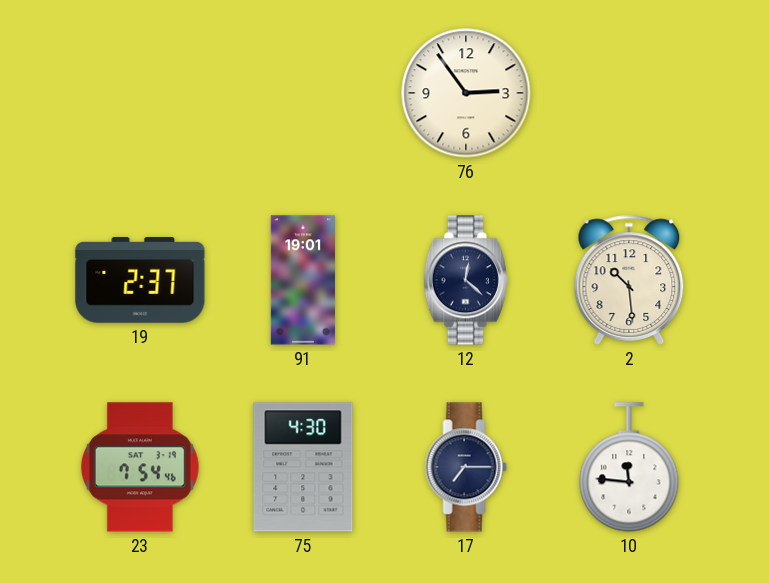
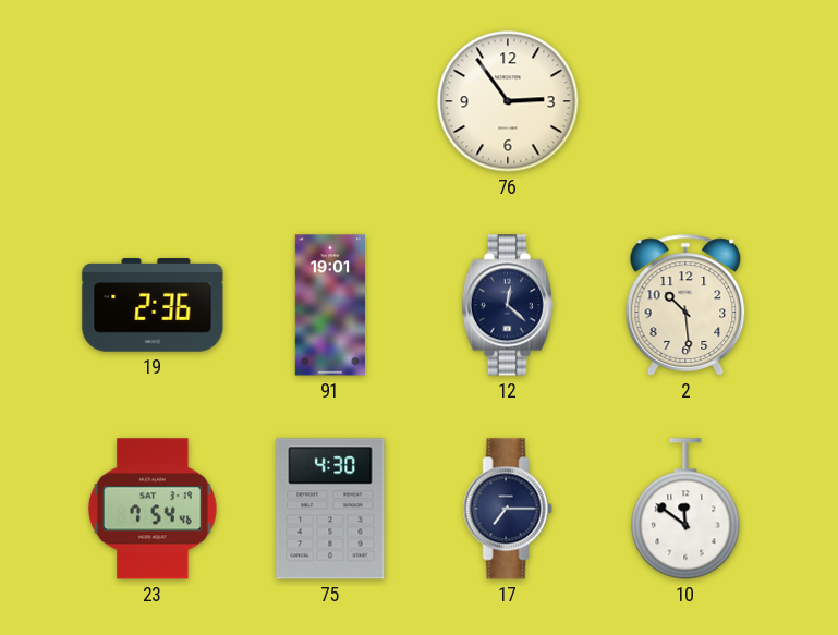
19: 2:37 -> 2:36 (153, 305)
10: 11:46 -> 11:51 (685, 509)
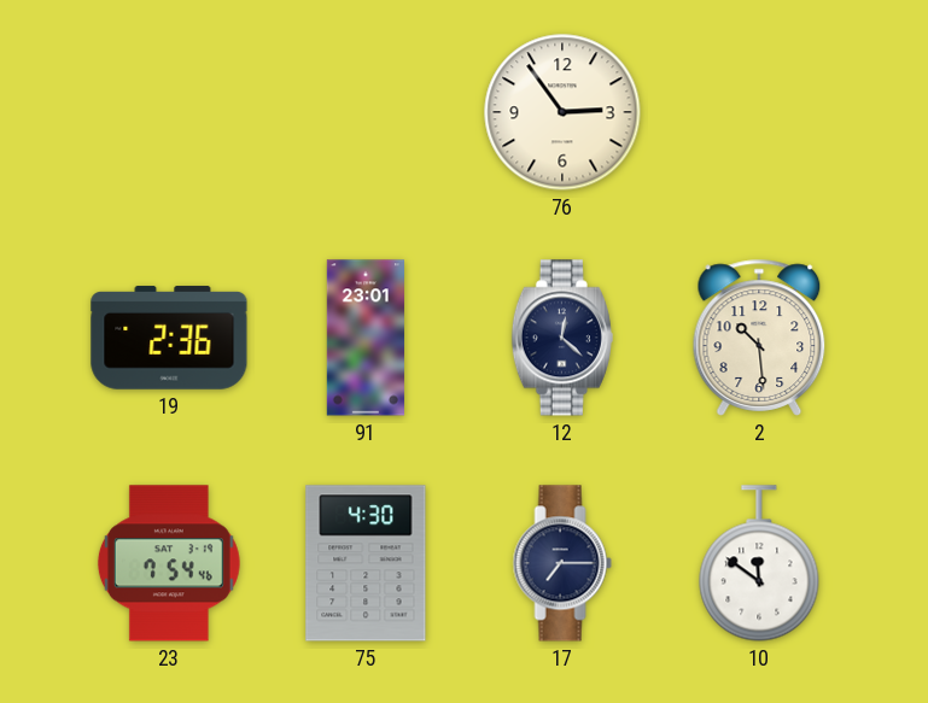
91: 19:01 -> 23:01 (366, 338)
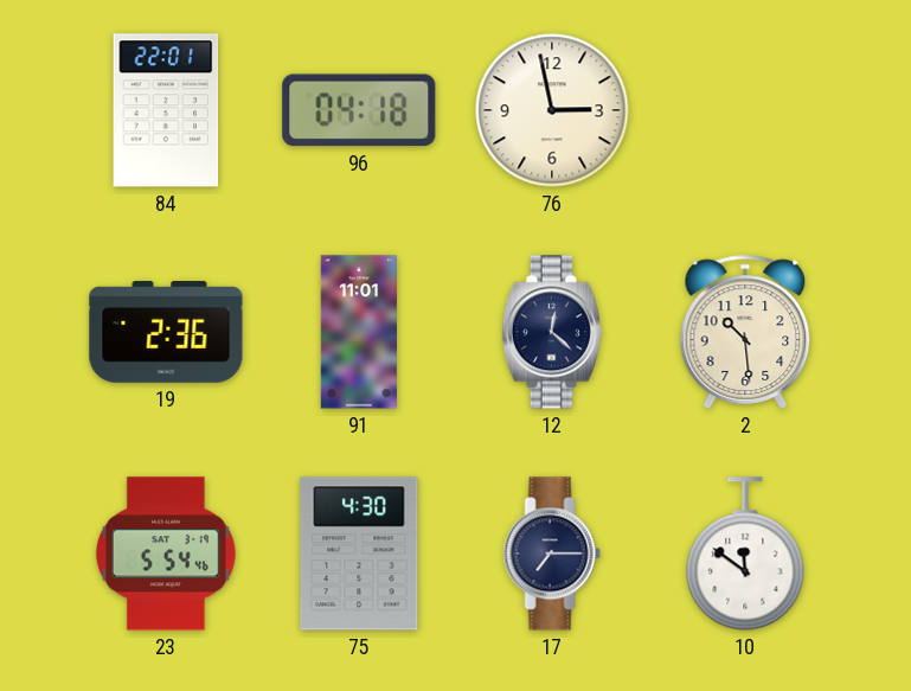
84: none -> 22:01 (166, 110)
96: none -> 04:18 (359, 110)
76: 2:54 -> 2:58 (552, 110)
91: 23:01 -> 11:01 (359, 332)
23: 7:54 -> 5:54 (166, 554)
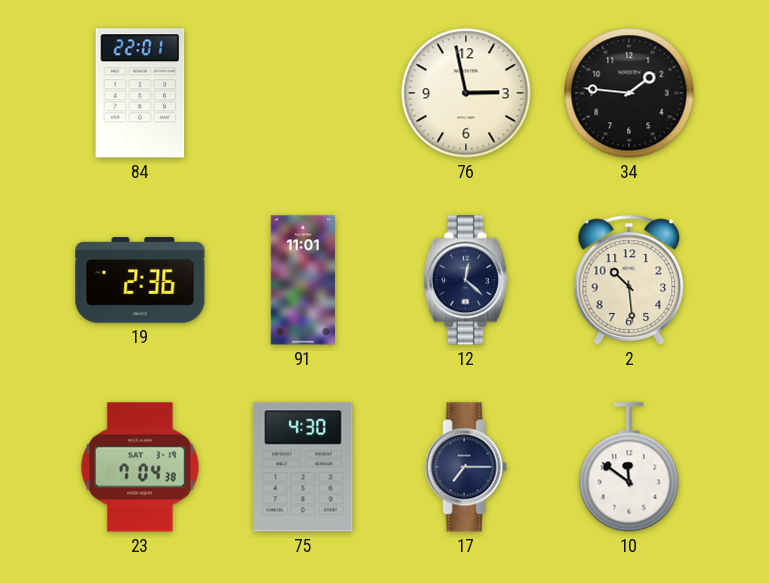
96: 04:18 -> none (359, 110)
34: none -> 1:46 (629, 93)
23: 5:54 -> 7:04 (140, 467)
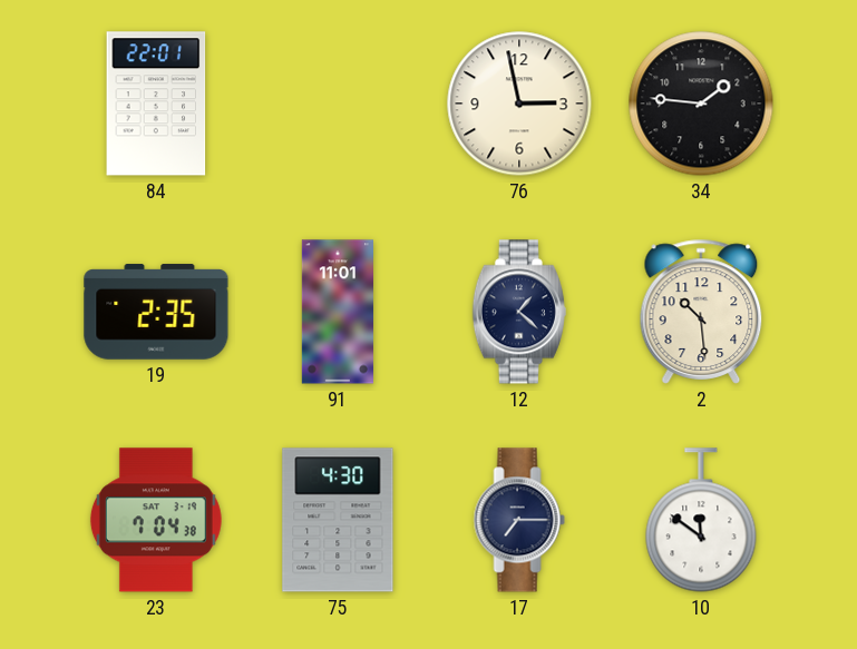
19: 2:36 -> 2:35 (156, 312)
12: 12:22 -> 1:22 (519, 312)
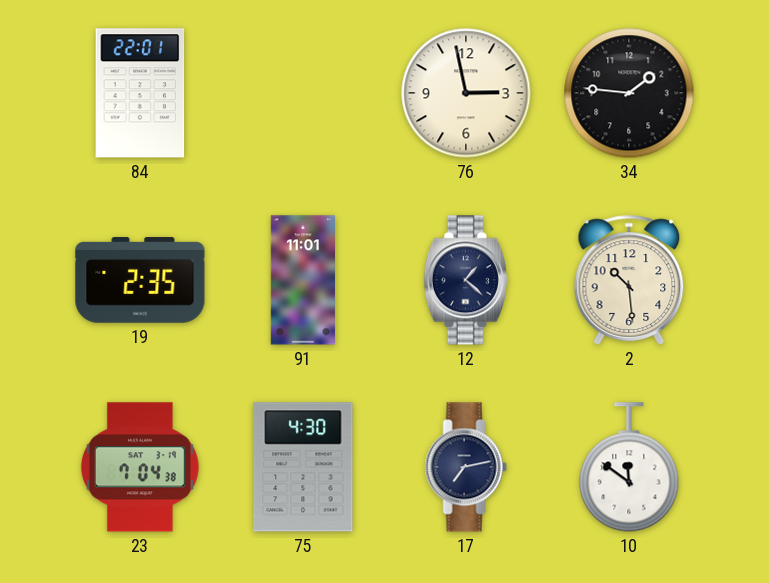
17: 7:15 -> 7:13 (466, 467)
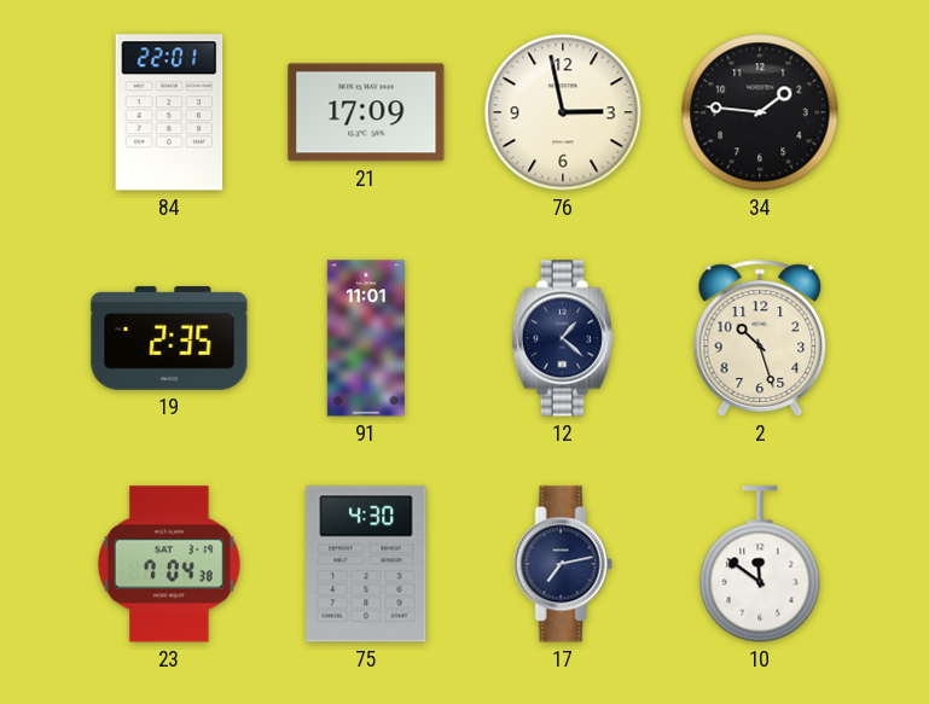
21: none -> 17:09 (366, 112)
2: 10:29 -> 10:27 (760, 338)
